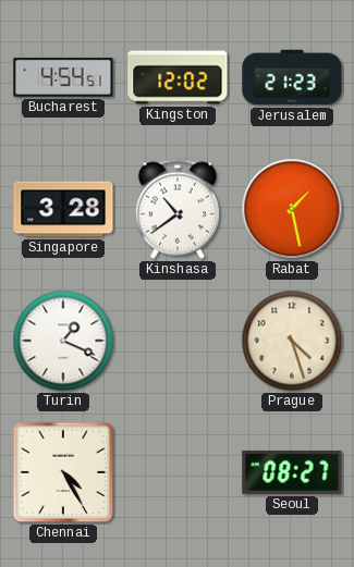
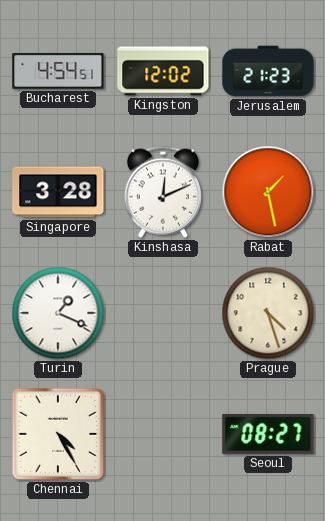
Kinshasa: 10:39 -> 12:11 (162, 192)
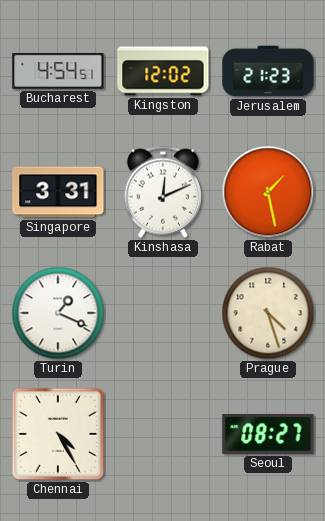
Singapore: 3:28 -> 3:31 (58, 192)
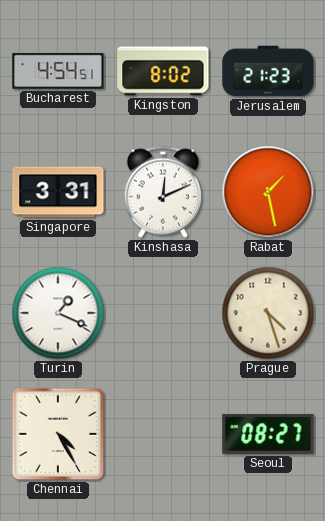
Kingston: 12:02 -> 8:02 (163, 71)
